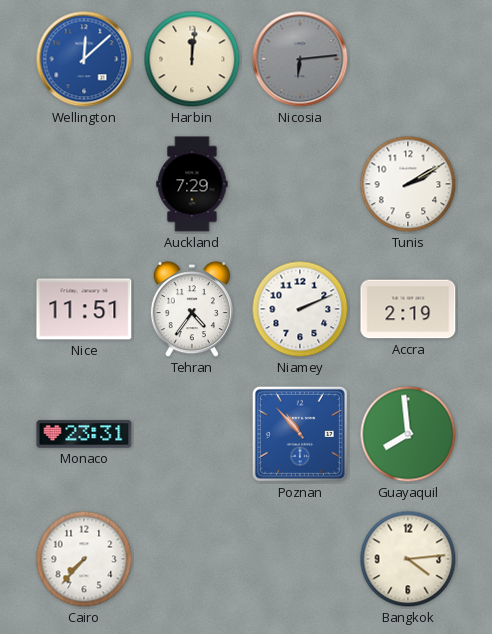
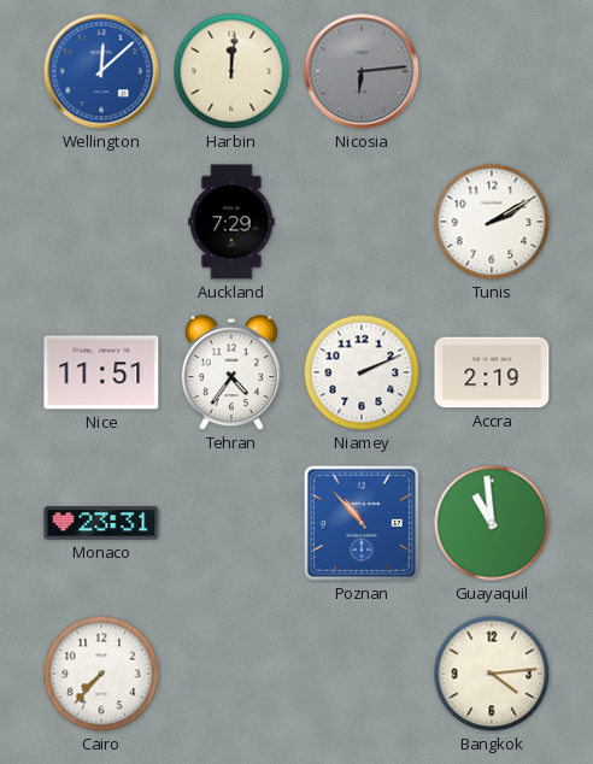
Guayaquil: 7:59 -> 10:59 (492, 523)
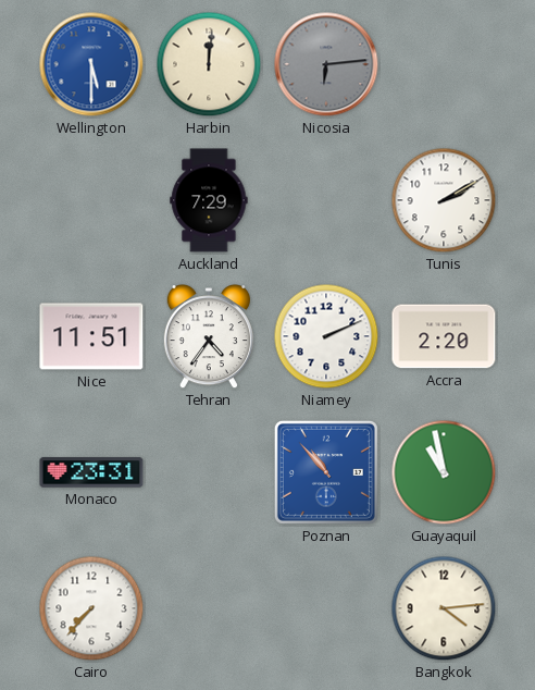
Wellington: 12:08 -> 5:30 (91, 64)
Accra: 2:19 -> 2:20 (444, 336)
Guayaquil: 10:59 -> 10:58 (444, 472)
